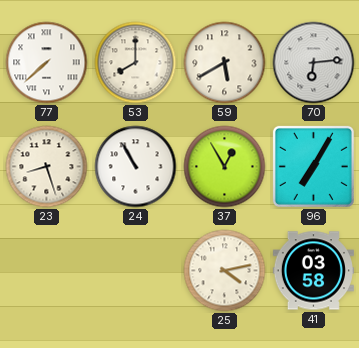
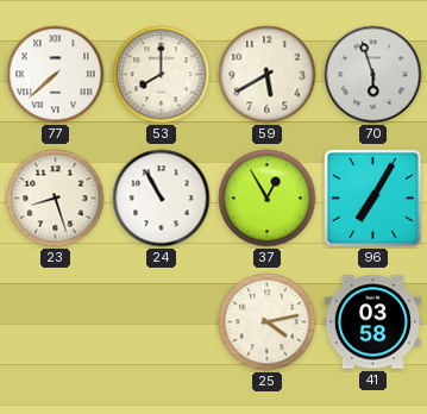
70: 6:14 -> 5:57 (373, 75)
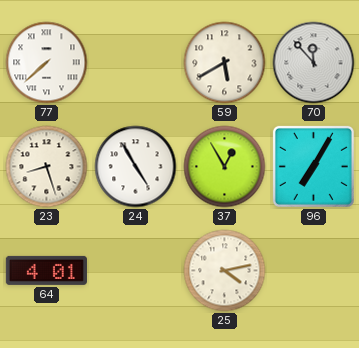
53: 8:00 -> none (162, 75)
70: 5:57 -> 11:53 (314, 63)
24: 10:55 -> 4:55 (136, 167)
64: none -> 4:01 (46, 270)
41: 03:58 -> none (372, 322)
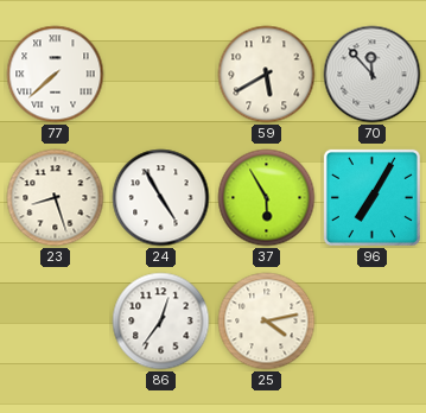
37: 12:55 -> 5:55 (267, 198)
64: 4:01 -> none (46, 270)
86: none -> 12:36 (161, 322)
